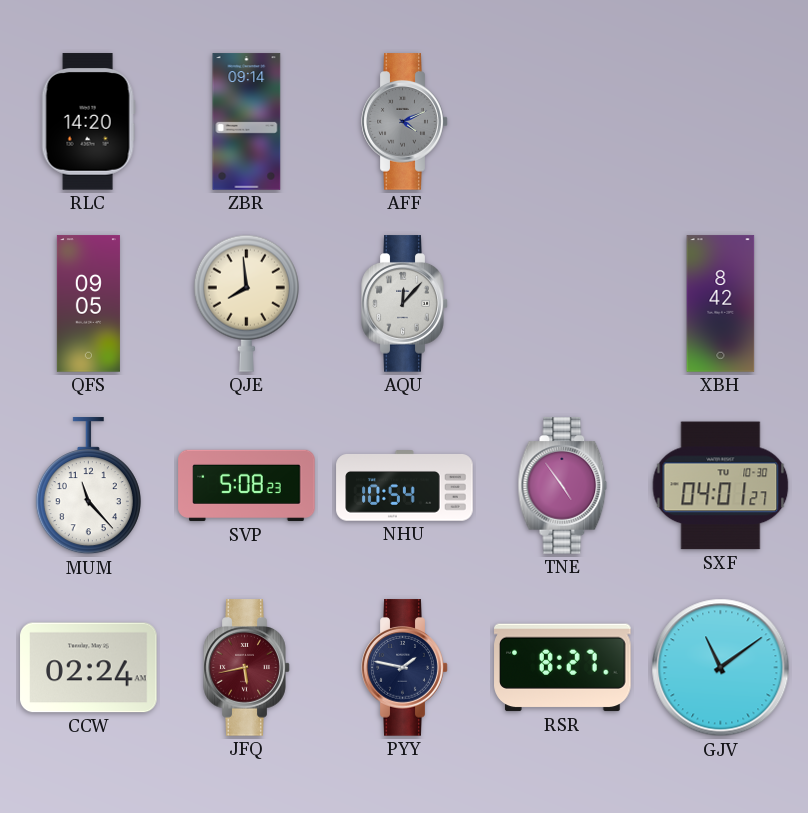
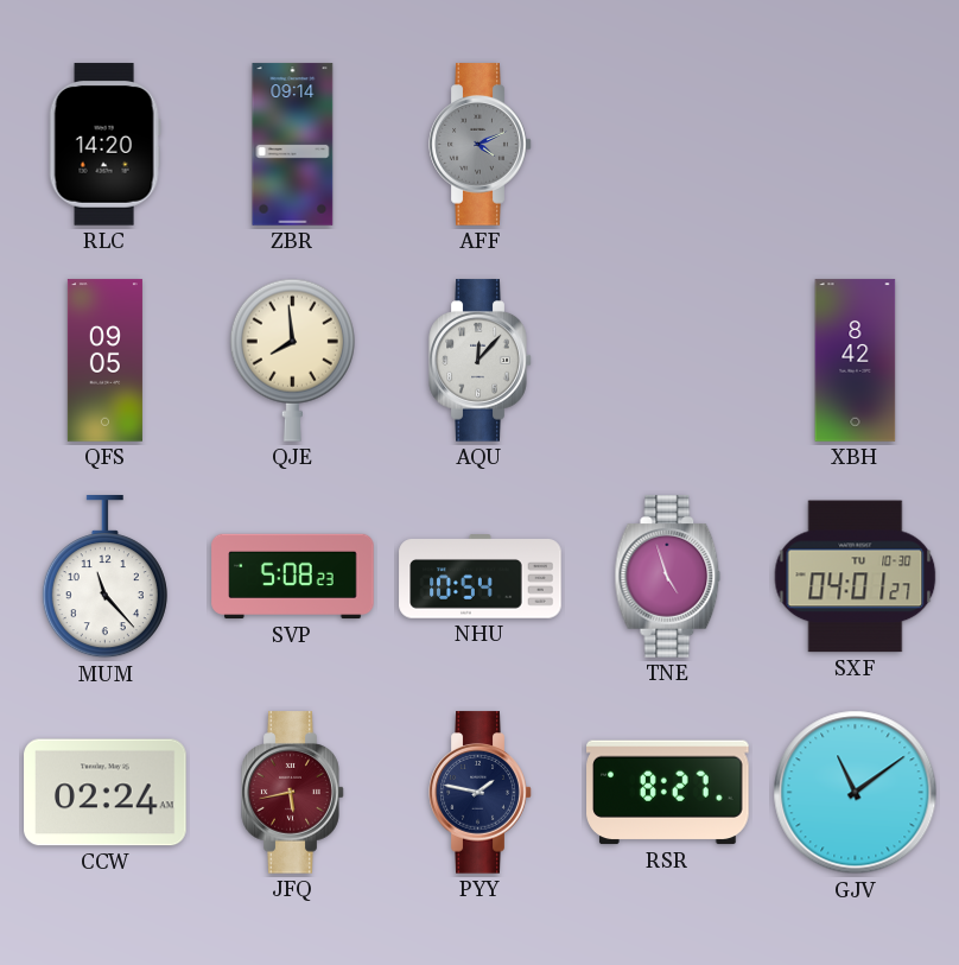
TNE: 4:54 -> 4:57 (668, 577)
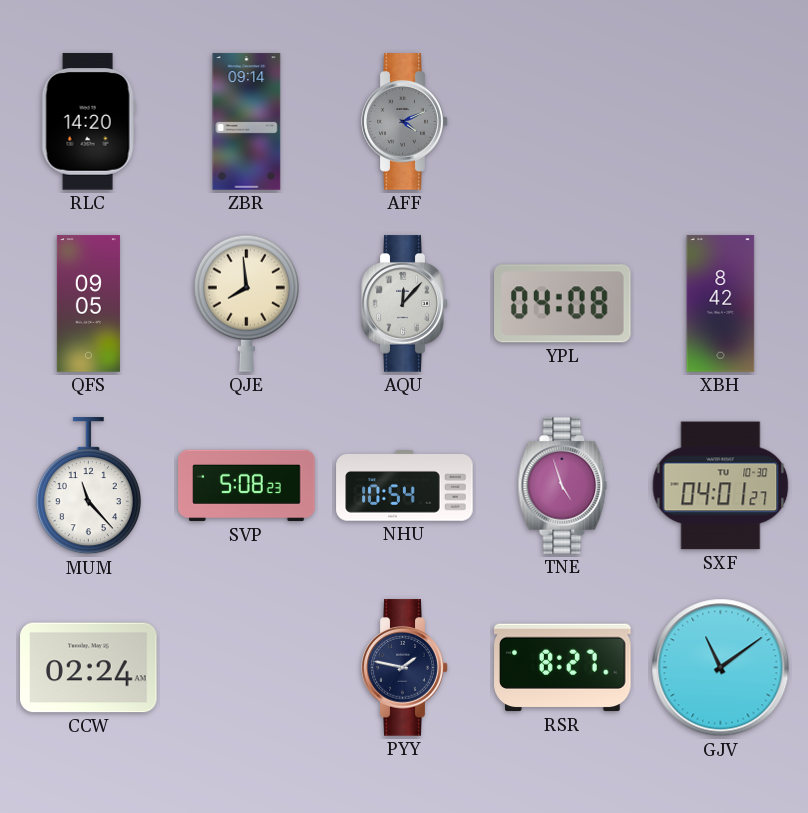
YPL: none -> 04:08 (563, 304)
JFQ: 5:43 -> none (293, 793)
